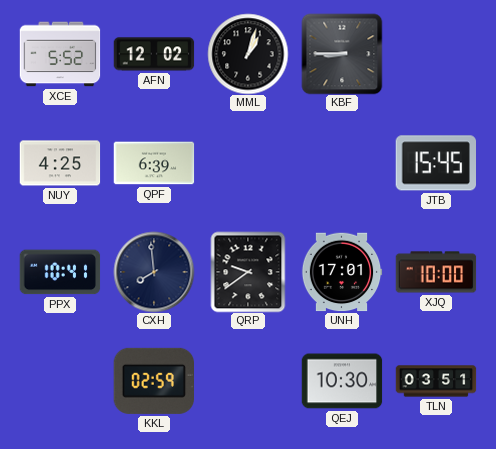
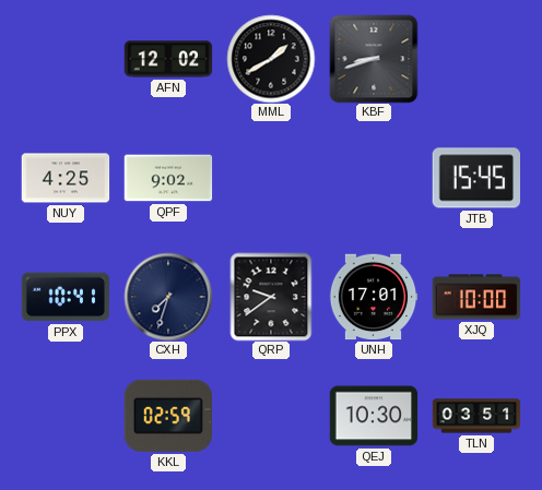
XCE: 5:52 -> none (60, 54)
MML: 1:03 -> 1:40 (271, 59)
KBF: 8:45 -> 8:42 (374, 59)
QPF: 6:39 -> 9:02 (168, 178)
CXH: 7:59 -> 7:33 (168, 297)
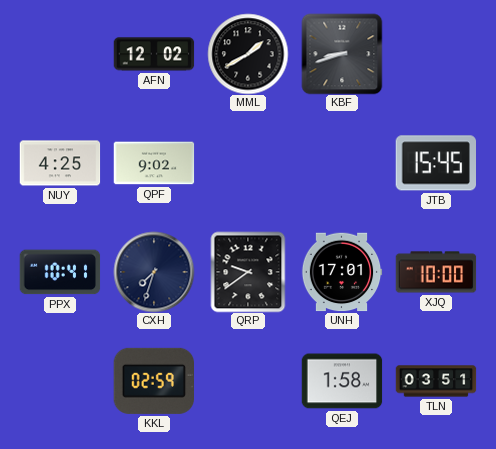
QEJ: 10:30 -> 1:58 (342, 381)
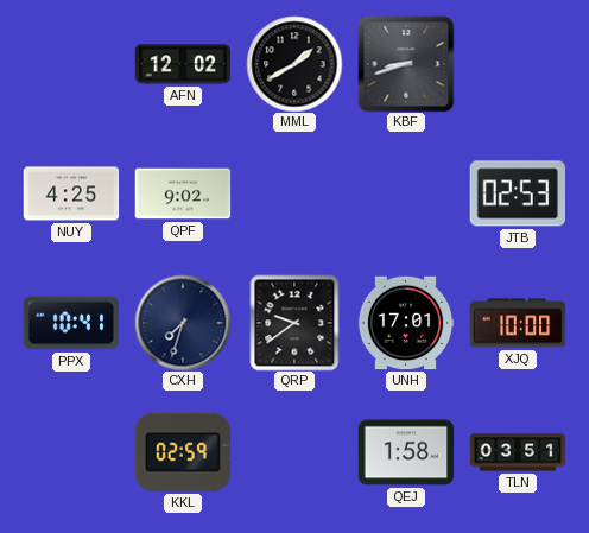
JTB: 15:45 -> 02:53 (517, 193)
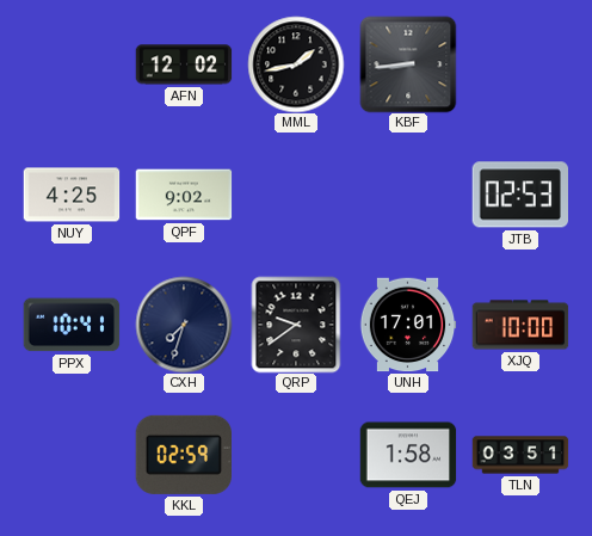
MML: 1:40 -> 1:43 (296, 64)
KBF: 8:42 -> 8:44 (408, 64)
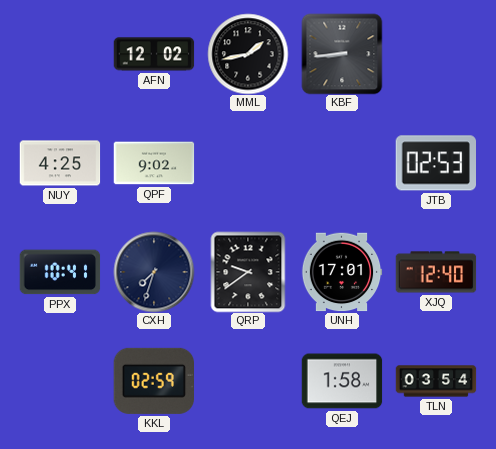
XJQ: 10:00 -> 12:40 (436, 272)
TLN: 03:51 -> 03:54 (436, 381)
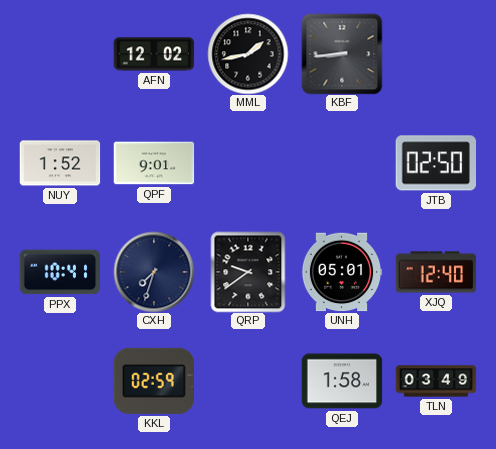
NUY: 4:25 -> 1:52 (60, 163)
QPF: 9:02 -> 9:01 (154, 163)
JTB: 02:53 -> 02:50 (435, 163)
UNH: 17:01 -> 05:01 (342, 272)
TLN: 03:54 -> 03:49 (436, 381)
